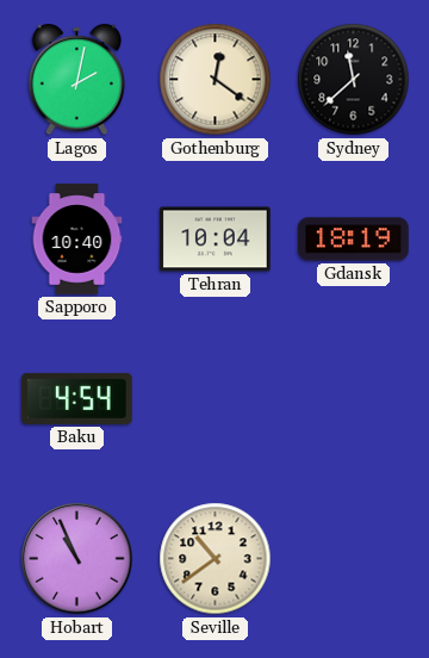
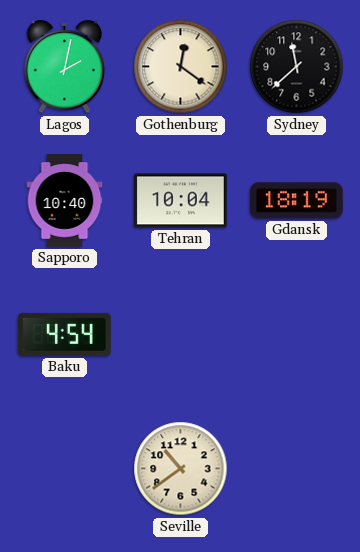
Hobart: 10:56 -> none (77, 559)
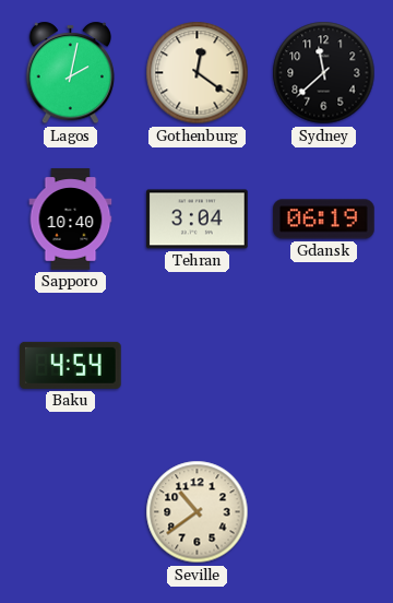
Tehran: 10:04 -> 3:04 (198, 220)
Gdansk: 18:19 -> 06:19 (324, 220)
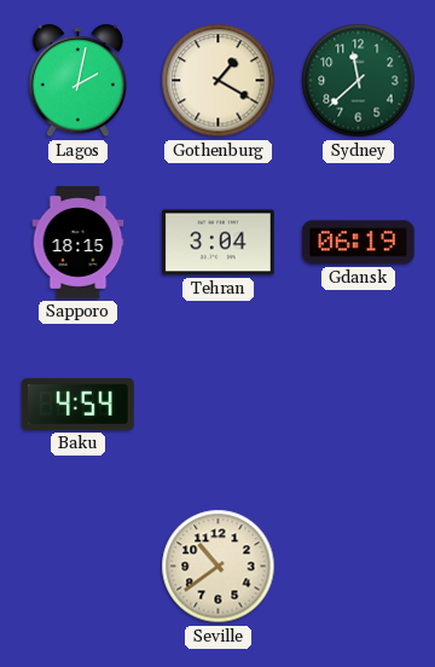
Gothenburg: 12:21 -> 1:20 (219, 81)
Sydney dial: black -> green (359, 81)
Sapporo: 10:40 -> 18:15 (79, 243)
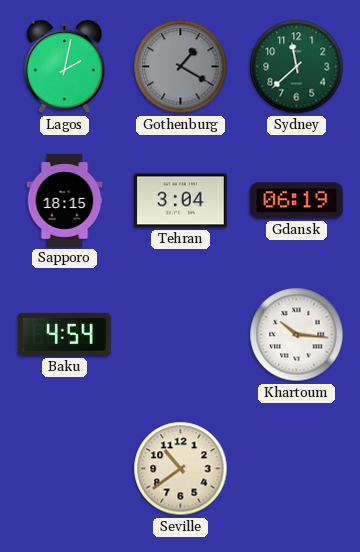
Gothenburg dial: cream -> grey (181, 67)
Khartoum: none -> 10:16 (297, 335)
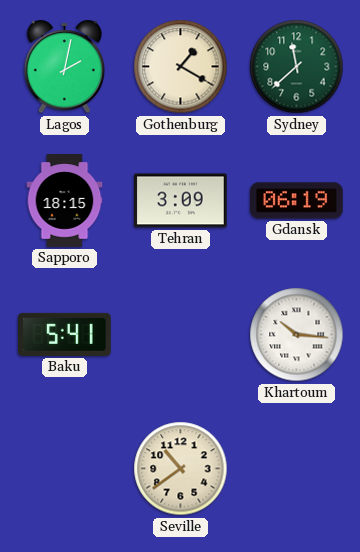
Gothenburg dial: grey -> cream (181, 67)
Tehran: 3:04 -> 3:09 (181, 201)
Baku: 4:54 -> 5:41 (65, 334)
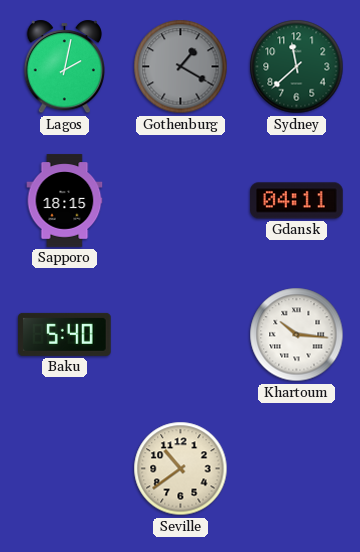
Gothenburg dial: cream -> grey (181, 67)
Tehran: 3:09 -> none (181, 201)
Gdansk: 06:19 -> 04:11 (297, 201)
Baku: 5:41 -> 5:40 (65, 334)
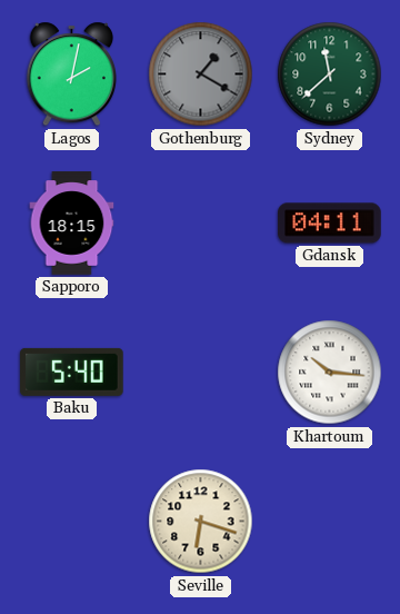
Seville: 10:39 -> 6:18 (201, 522)
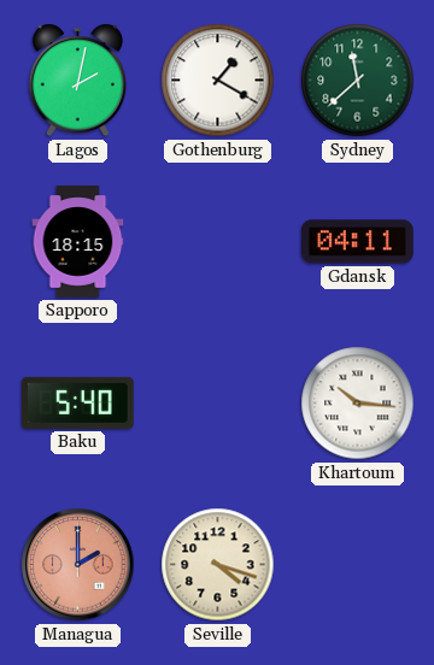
Gothenburg dial: grey -> white (218, 81)
Managua: none -> 2:00 (78, 565)
Seville: 6:18 -> 4:18 (218, 565)
